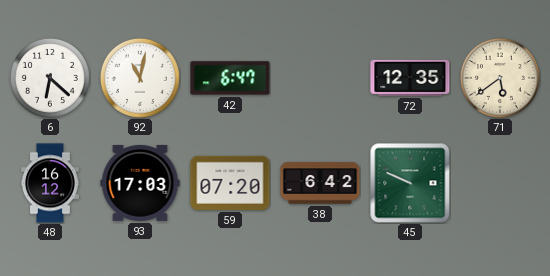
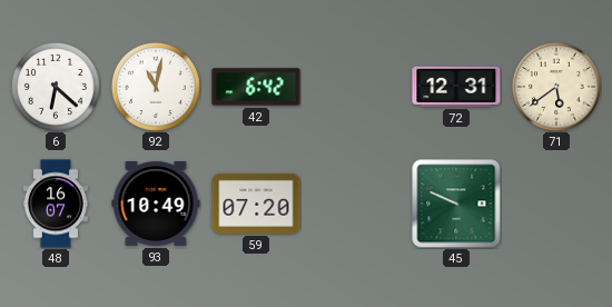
42: 6:47 -> 6:42 (256, 87)
72: 12:35 -> 12:31 (456, 87)
48: 16:12 -> 16:07 (56, 204)
93: 17:03 -> 10:49 (156, 204)
38: 6:42 -> none (320, 183)
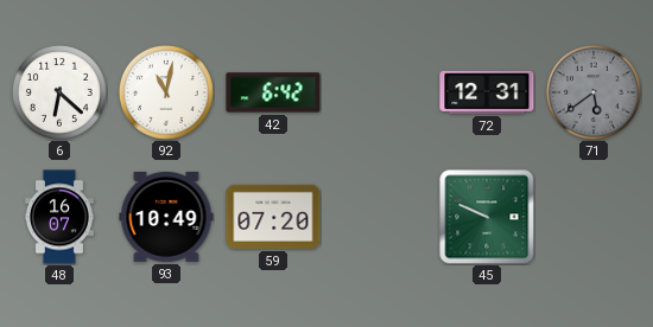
71 dial: cream -> grey (594, 92)
